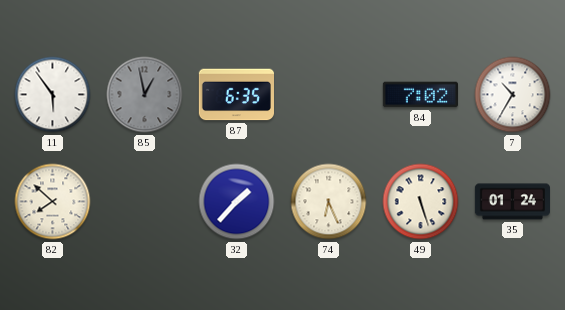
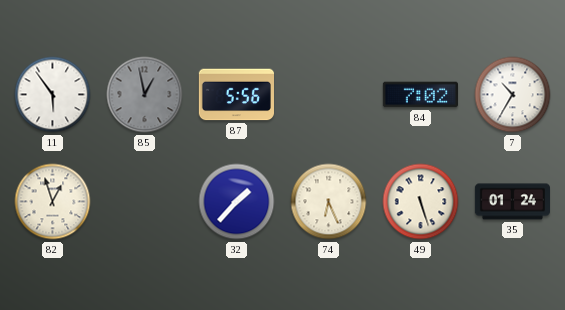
87: 6:35 -> 5:56 (236, 95)
82: 7:52 -> 12:57 (53, 202)
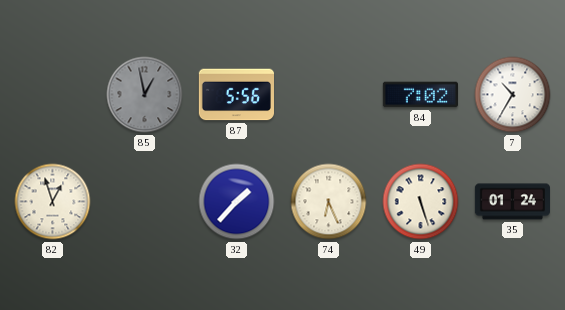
11: 5:54 -> none (53, 95)
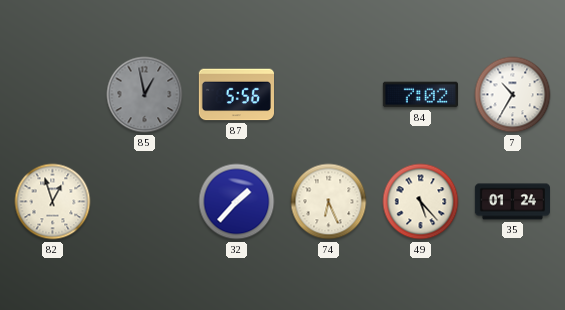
49: 5:27 -> 5:23 (421, 202)
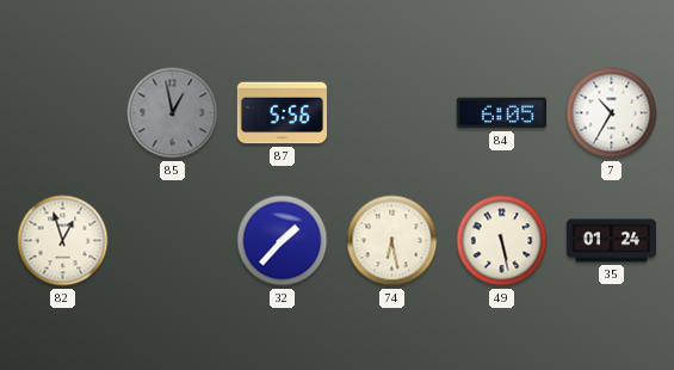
84: 7:02 -> 6:05 (501, 113)
74: 6:26 -> 6:28 (392, 241)
49: 5:23 -> 5:28 (502, 241)
